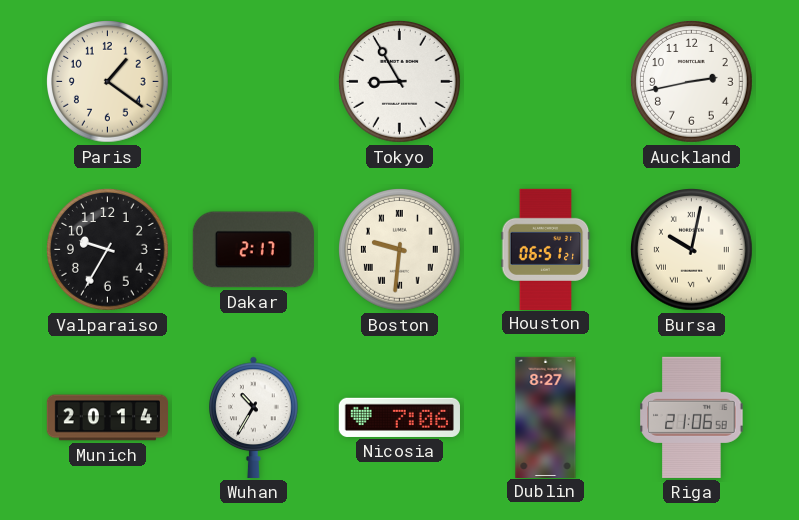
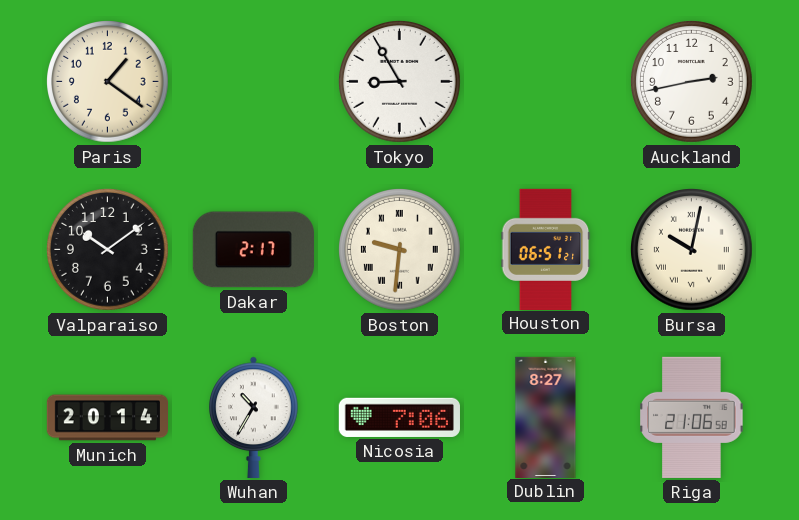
Valparaiso: 9:35 -> 10:09 (108, 250)
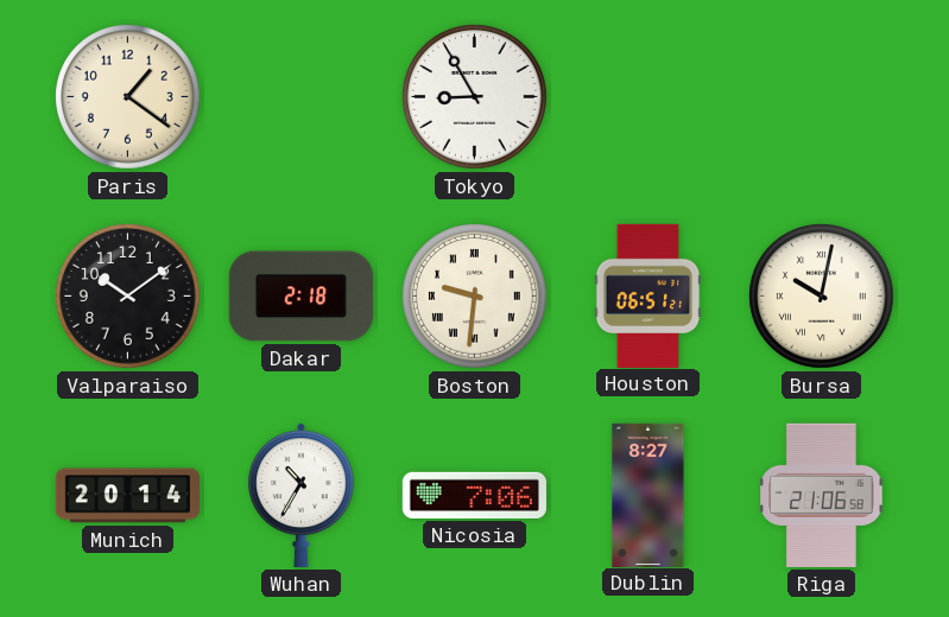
Auckland: 2:43 -> none (692, 82)
Dakar: 2:17 -> 2:18 (300, 297)
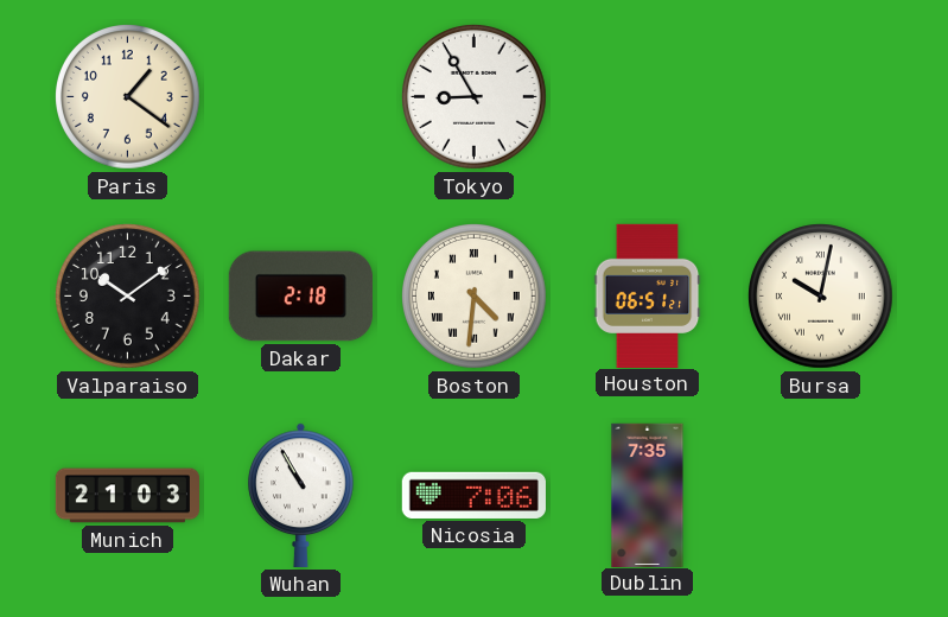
Boston: 9:31 -> 4:31 (475, 297)
Munich: 20:14 -> 21:03 (127, 496)
Wuhan: 10:35 -> 10:55 (301, 495)
Dublin: 8:27 -> 7:35 (648, 495)
Riga: 21:06 -> none (822, 495)
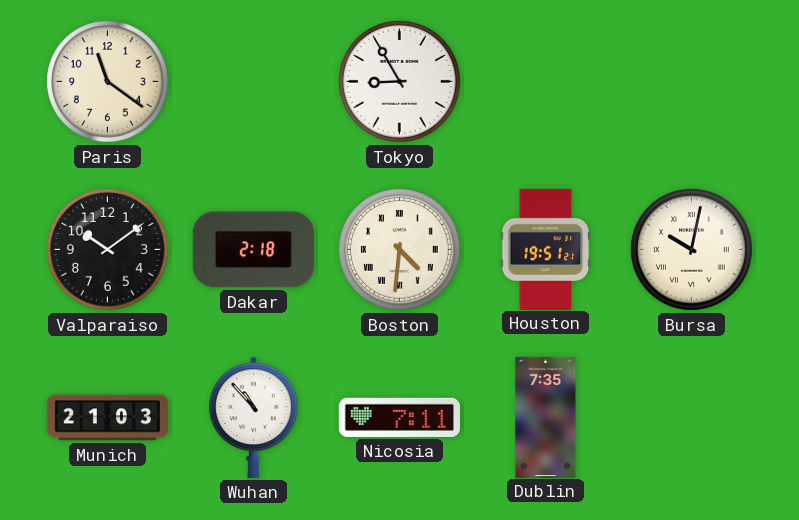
Paris: 1:21 -> 11:21 (108, 82)
Houston: 06:51 -> 19:51 (546, 249)
Wuhan: 10:55 -> 10:53 (254, 417)
Nicosia: 7:06 -> 7:11 (399, 417)
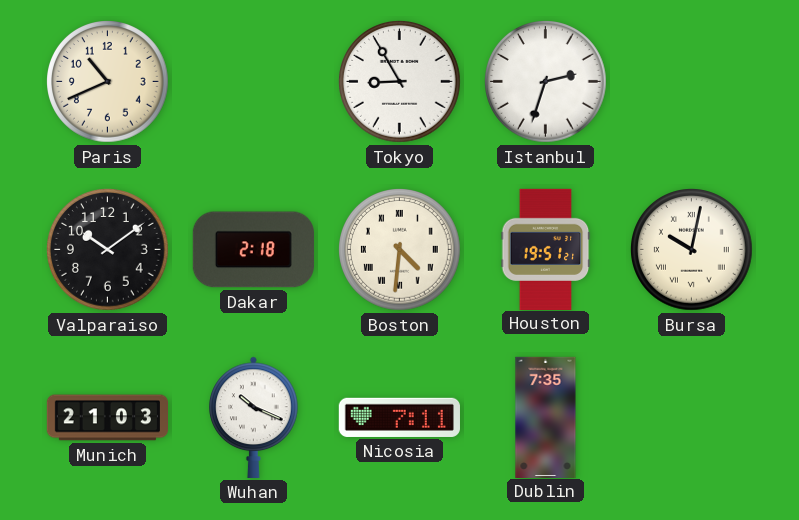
Paris: 11:21 -> 10:41 (108, 82)
Istanbul: none -> 2:33 (546, 82)
Wuhan: 10:53 -> 10:19 (254, 417)
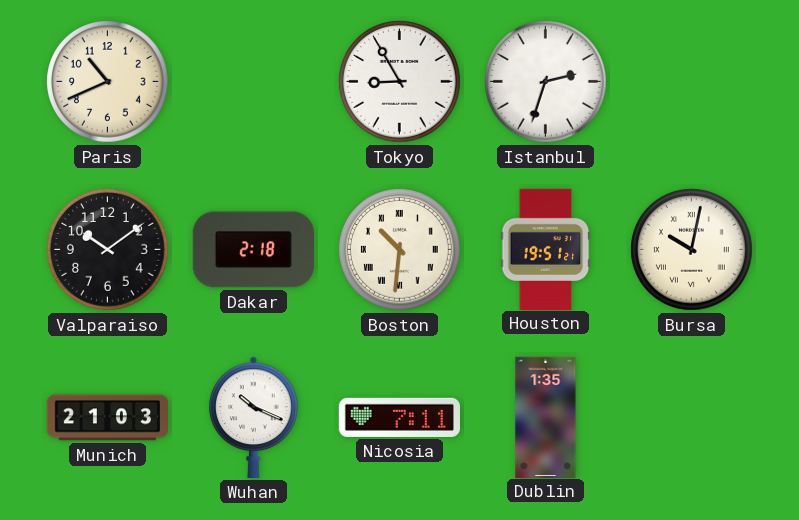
Boston: 4:31 -> 10:31 (400, 250)
Dublin: 7:35 -> 1:35 (546, 417)
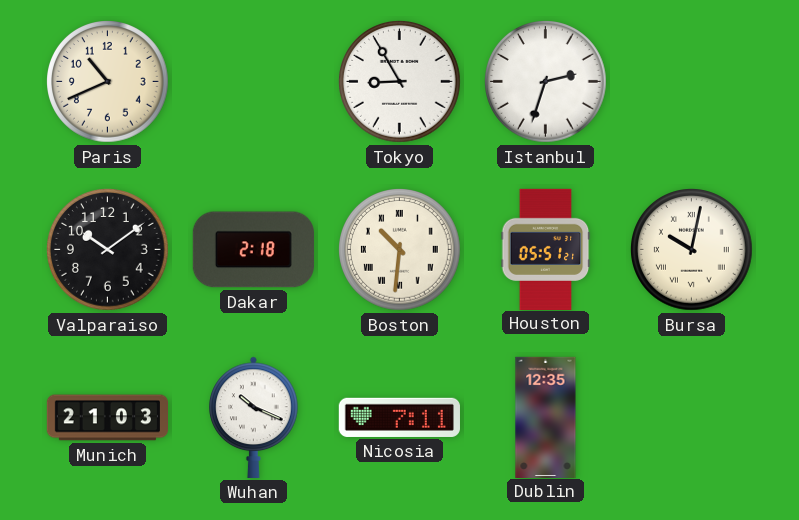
Houston: 19:51 -> 05:51 (546, 249)
Dublin: 1:35 -> 12:35 (546, 417)
